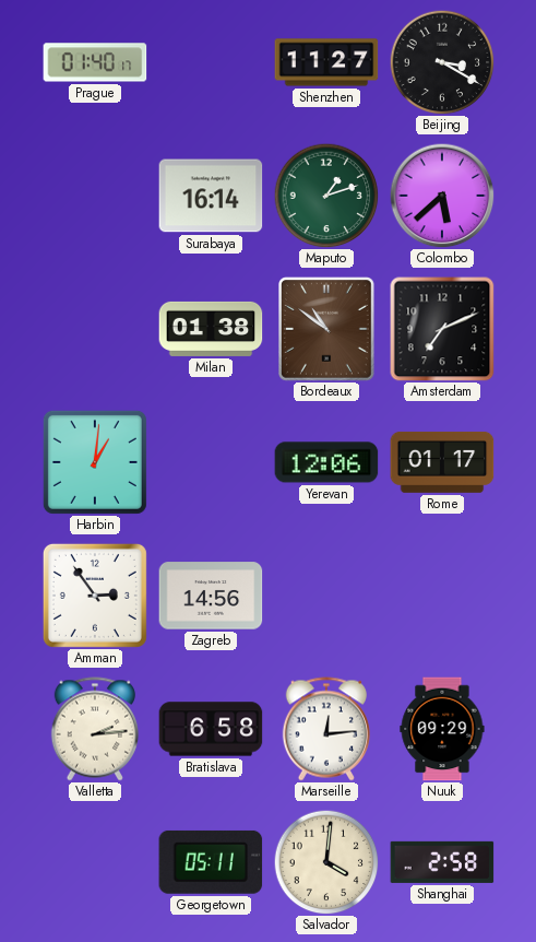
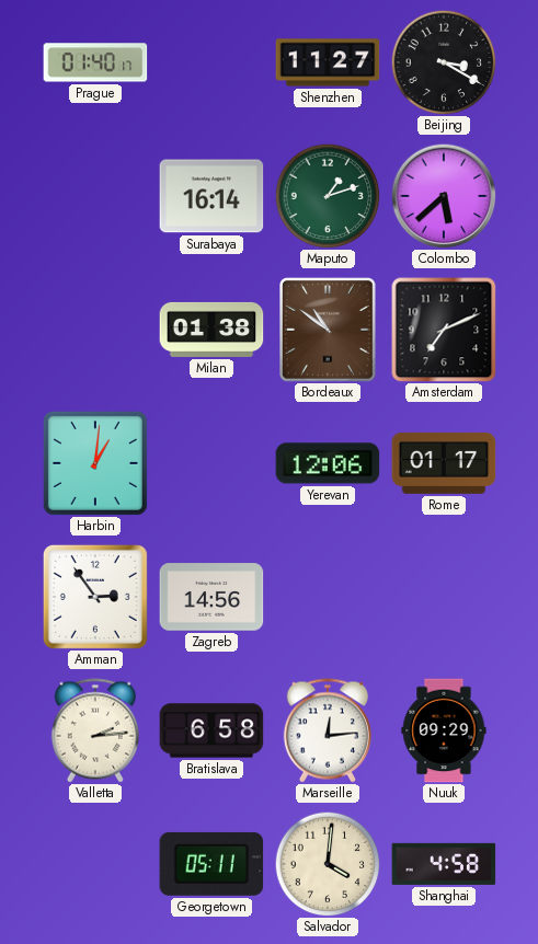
Shanghai: 2:58 -> 4:58 (444, 864)
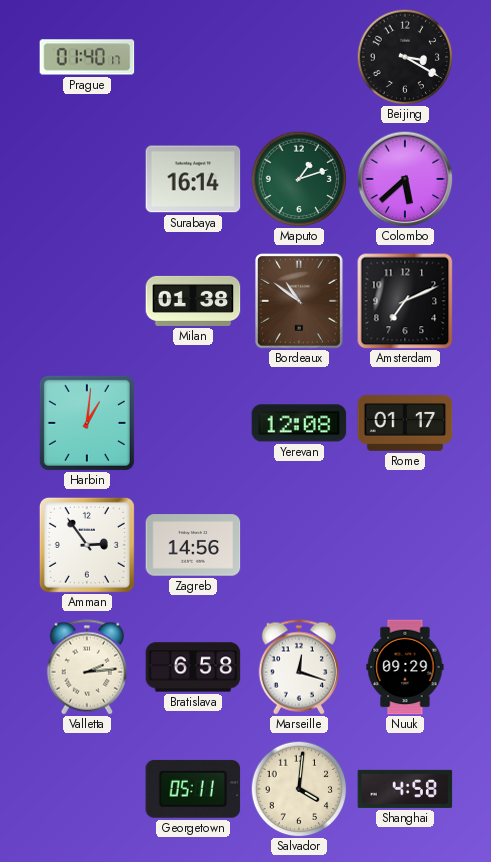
Shenzhen: 11:27 -> none (328, 62)
Yerevan: 12:06 -> 12:08 (299, 423)
Marseille: 12:14 -> 12:18 (298, 667)
